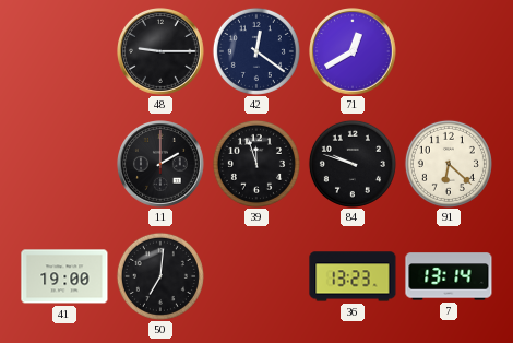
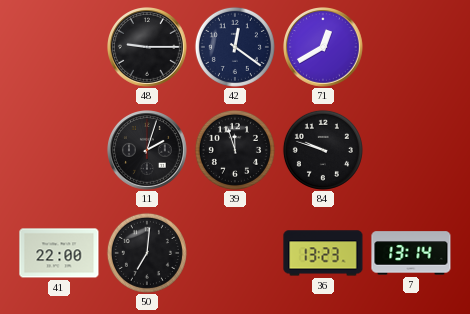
11: 2:00 -> 2:03 (148, 151)
91: 6:22 -> none (449, 164)
41: 19:00 -> 22:00 (59, 253)
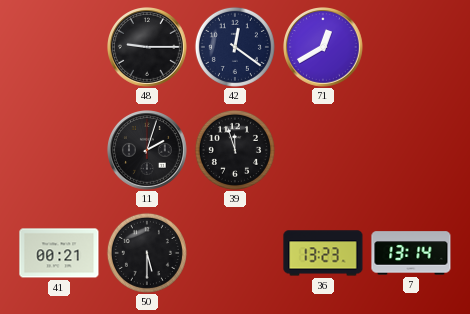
84: 9:48 -> none (323, 150)
41: 22:00 -> 00:21 (59, 253)
50: 7:01 -> 5:30 (147, 253)
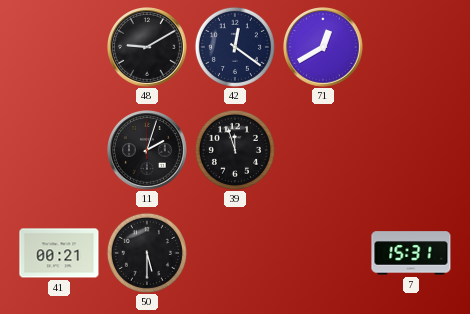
48: 9:15 -> 9:10 (148, 48)
36: 13:23 -> none (323, 253)
7: 13:14 -> 15:31 (411, 253)
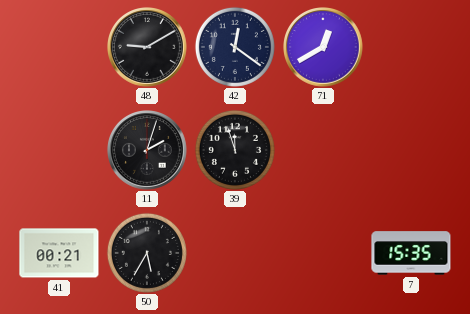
50: 5:30 -> 5:35 (147, 253)
7: 15:31 -> 15:35 (411, 253)
